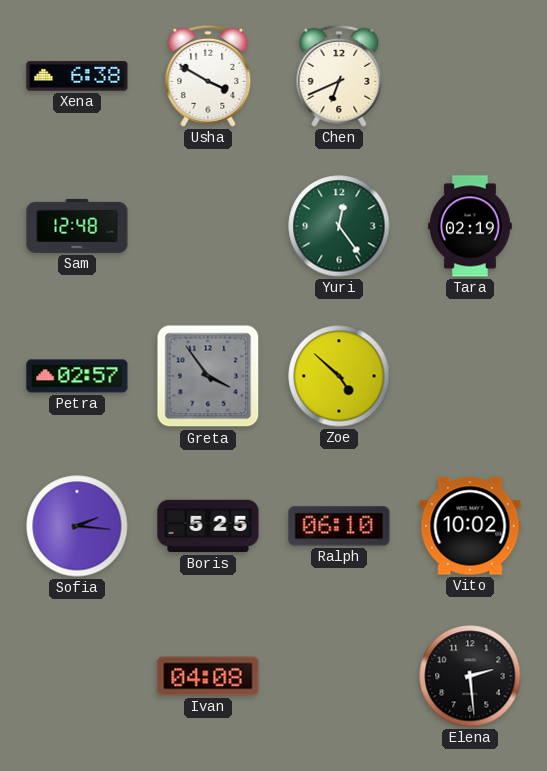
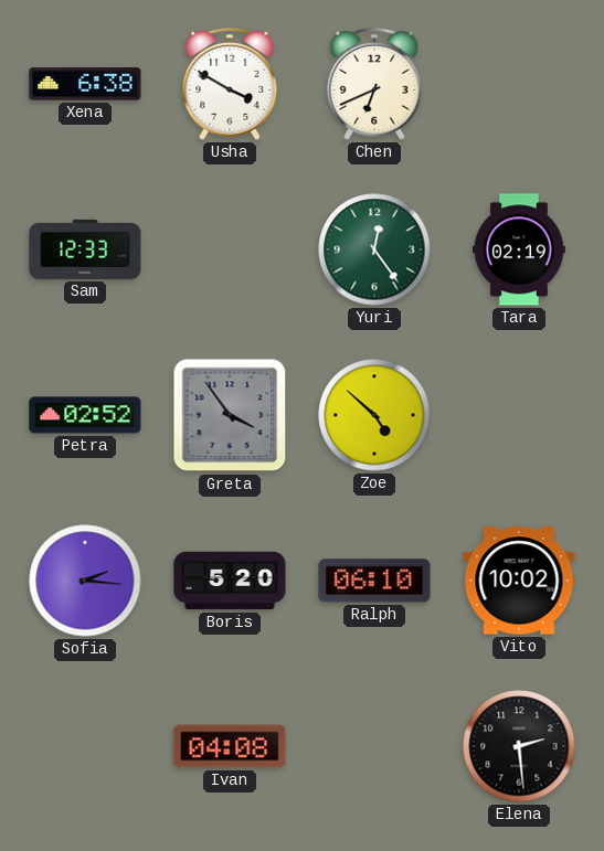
Sam: 12:48 -> 12:33 (85, 249)
Petra: 02:57 -> 02:52 (85, 415)
Boris: 5:25 -> 5:20 (230, 581)
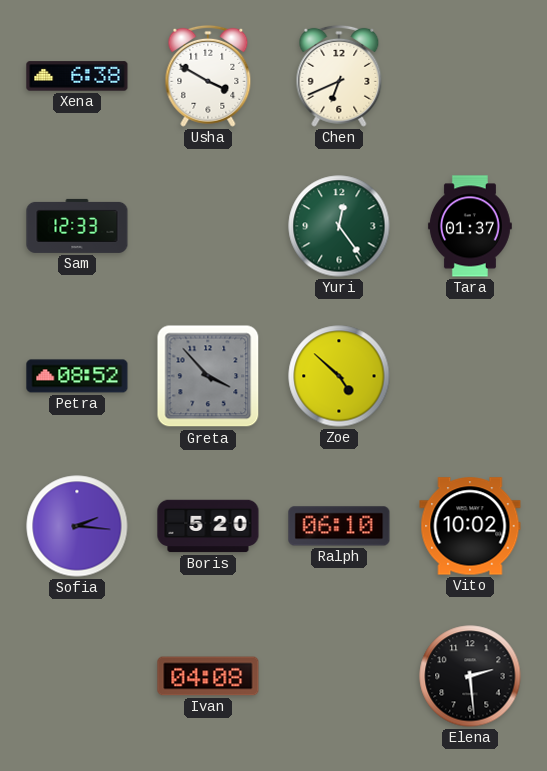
Tara: 02:19 -> 01:37 (470, 226)
Petra: 02:52 -> 08:52 (77, 376)
Greta: 3:54 -> 3:53 (208, 376)
